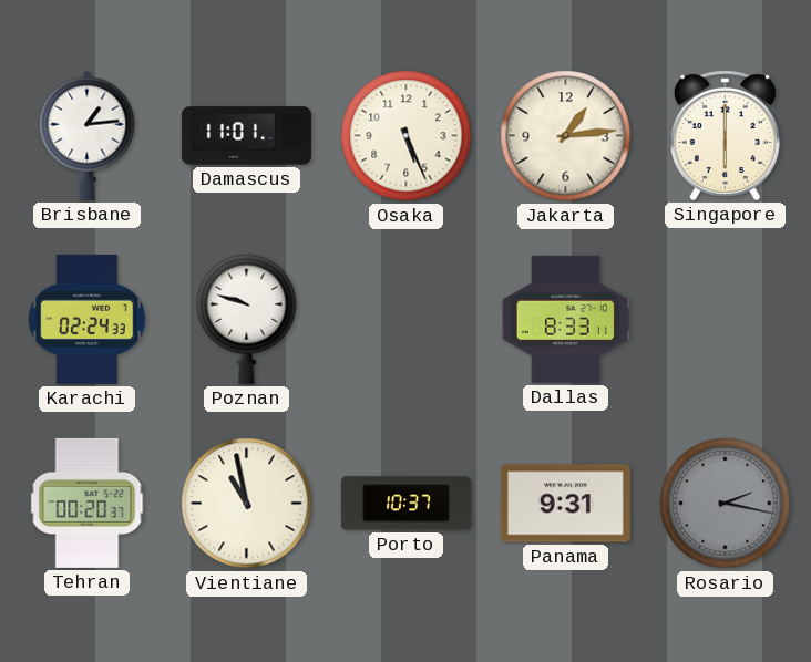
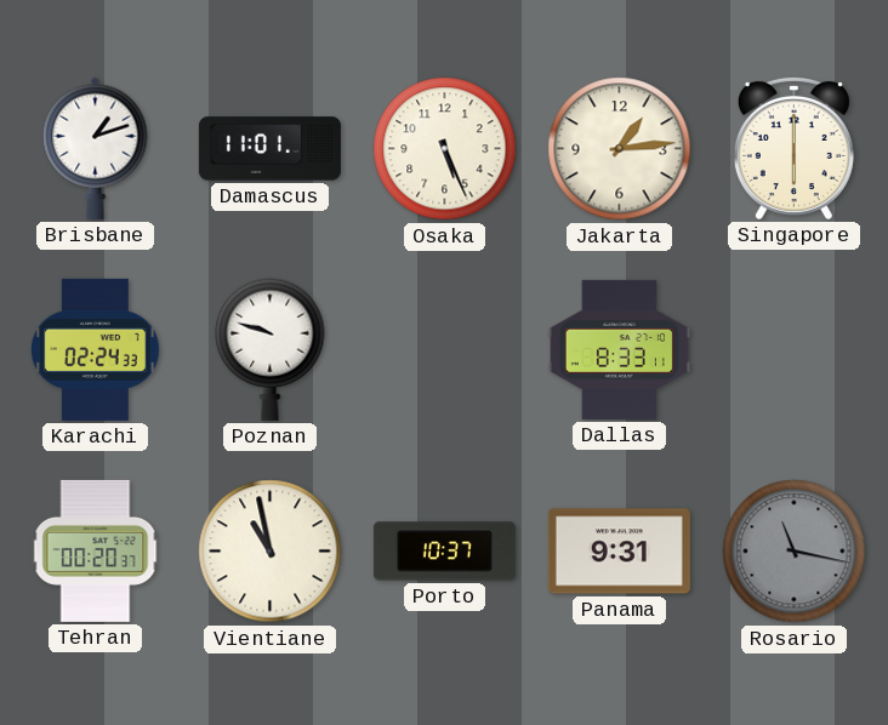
Brisbane: 1:14 -> 1:12 (96, 148)
Rosario: 2:17 -> 11:17 (795, 552)
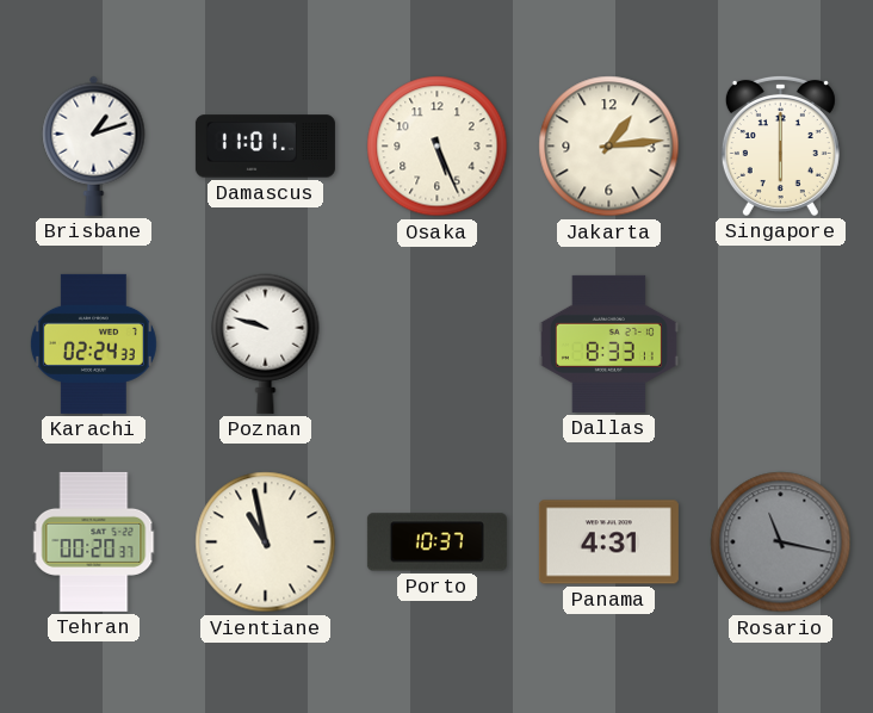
Panama: 9:31 -> 4:31 (608, 542)
